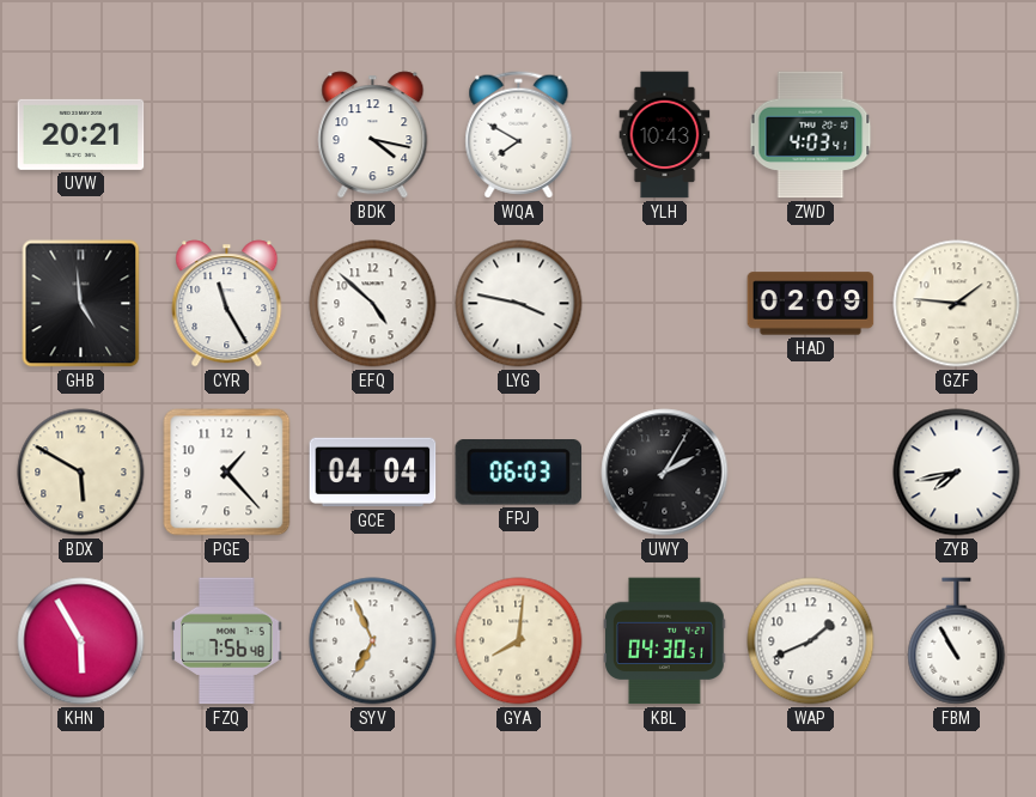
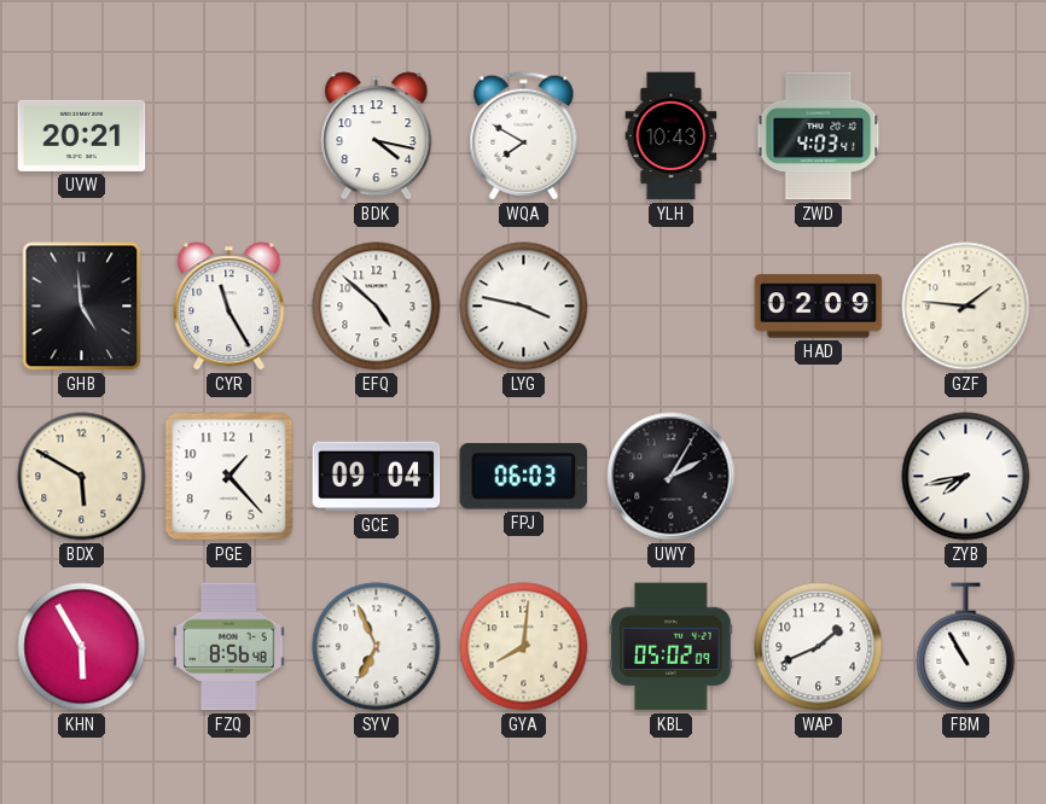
GCE: 04:04 -> 09:04 (377, 477)
FZQ: 7:56 -> 8:56 (229, 647)
KBL: 04:30 -> 05:02 (672, 647)
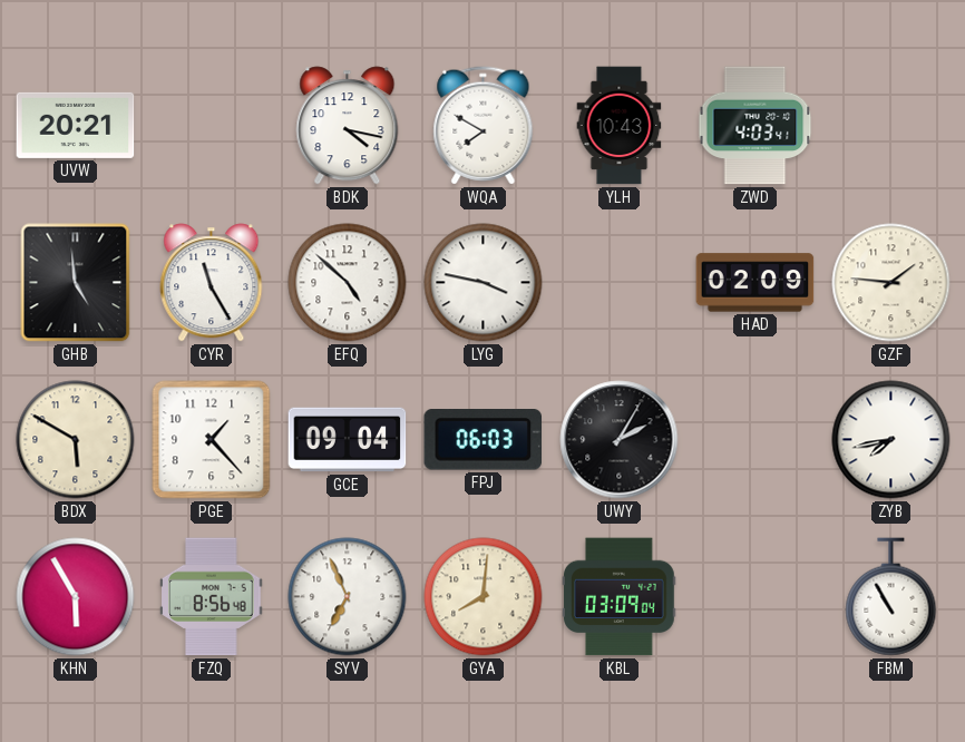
KBL: 05:02 -> 03:09 (620, 597)
WAP: 1:41 -> none (819, 647)
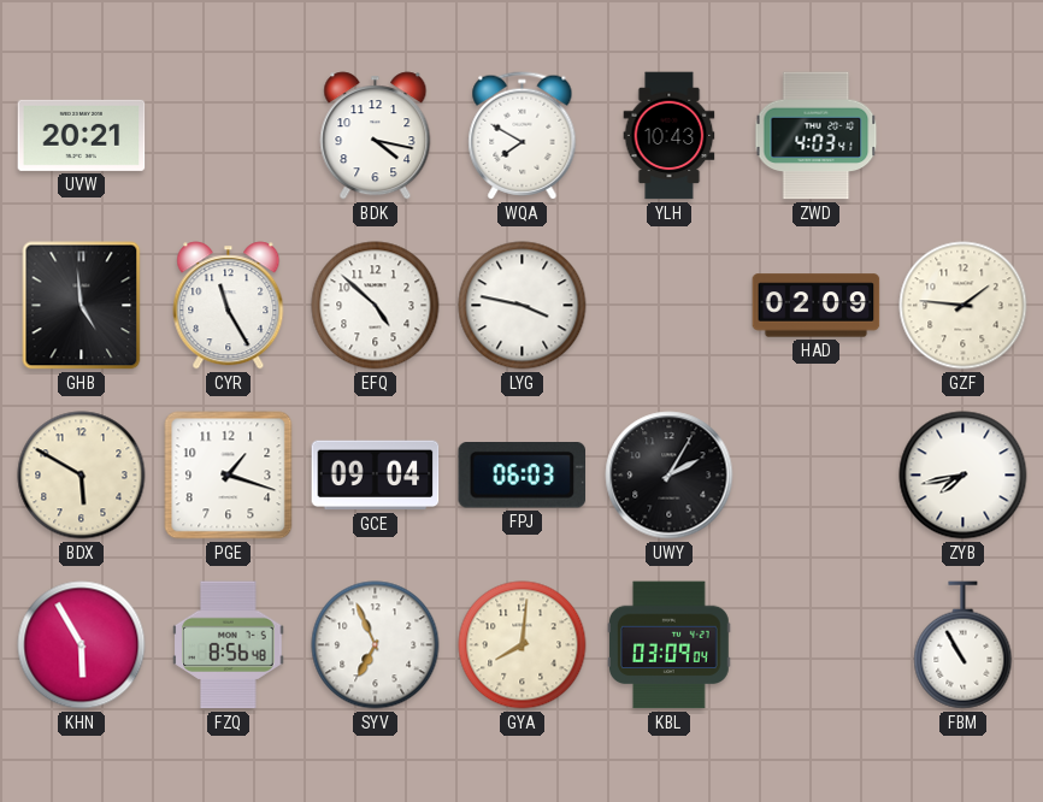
PGE: 1:23 -> 1:18 (229, 476)
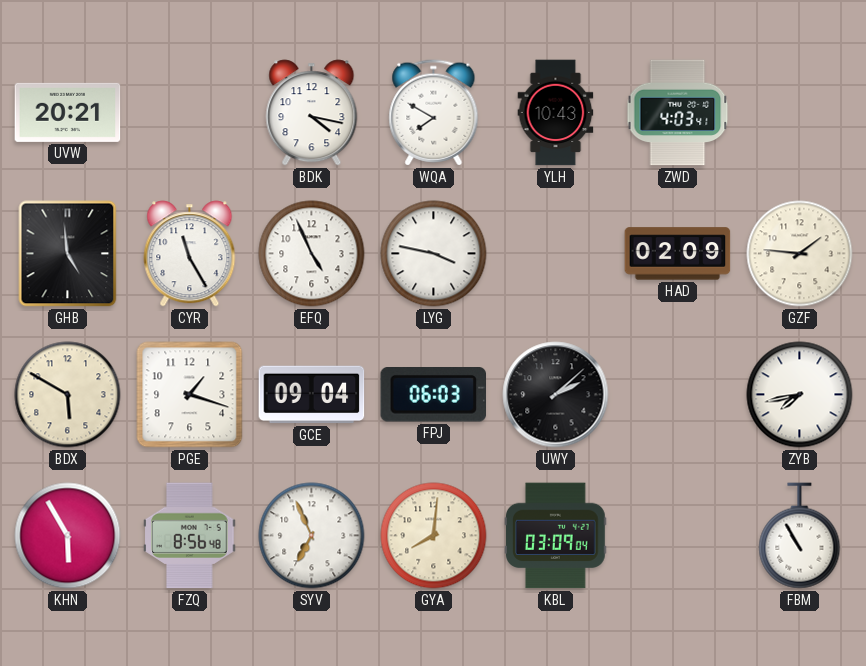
EFQ: 4:52 -> 4:56 (312, 254)
UWY: 2:05 -> 2:08 (556, 395)
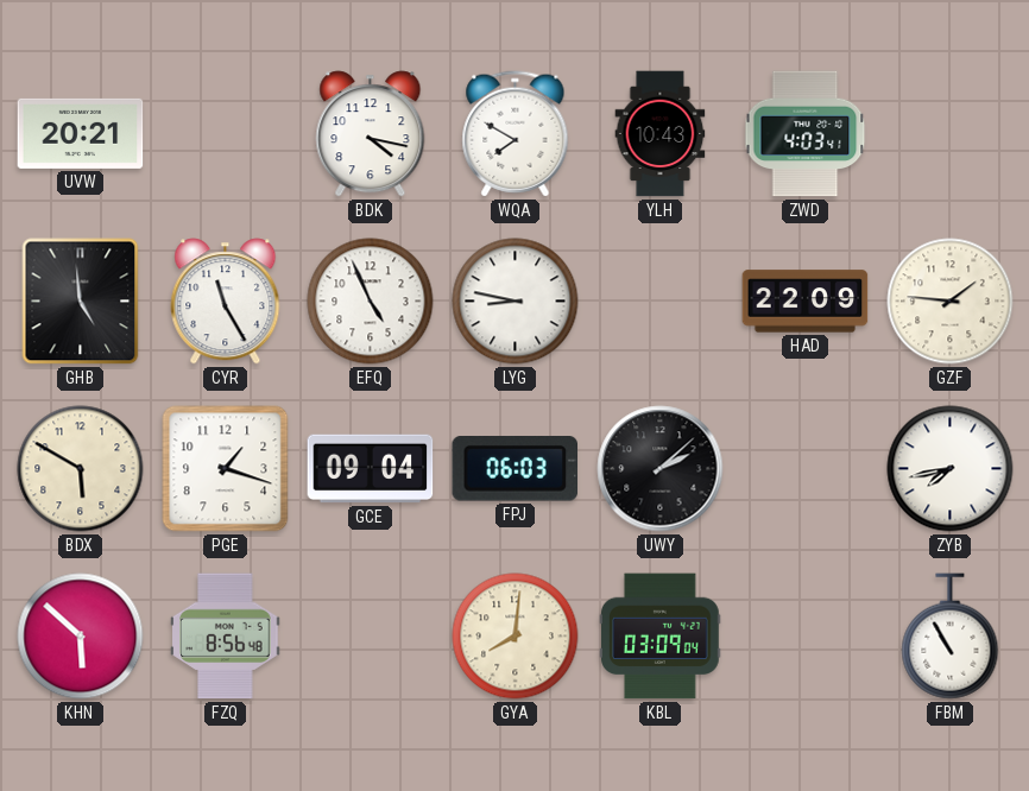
LYG: 3:47 -> 8:47 (516, 302)
HAD: 02:09 -> 22:09 (806, 302)
KHN: 5:55 -> 5:52 (81, 637)
SYV: 6:56 -> none (312, 536)
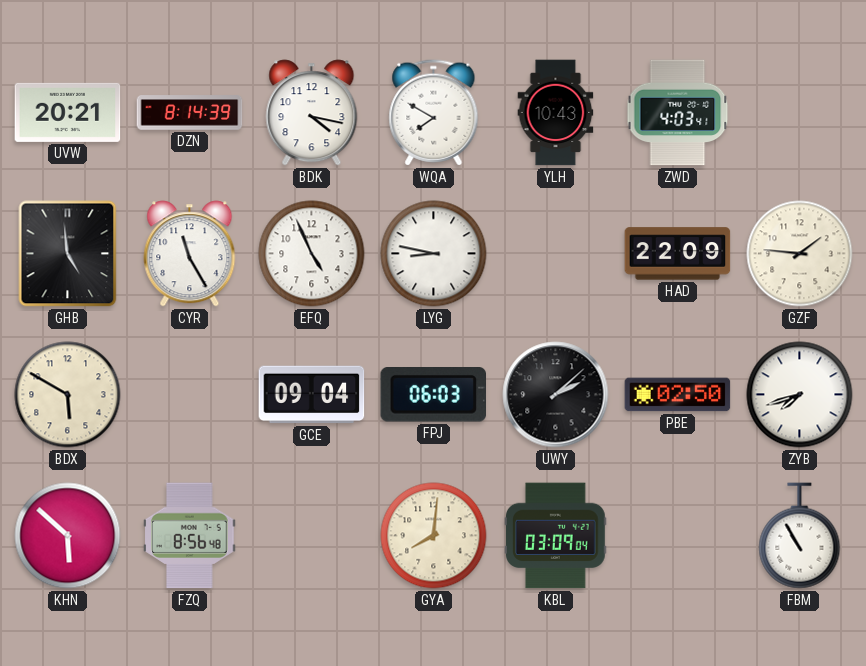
DZN: none -> 8:14 (190, 113)
PGE: 1:18 -> none (226, 469)
PBE: none -> 02:50 (678, 395)
ZYB: 7:43 -> 7:42 (800, 395)
